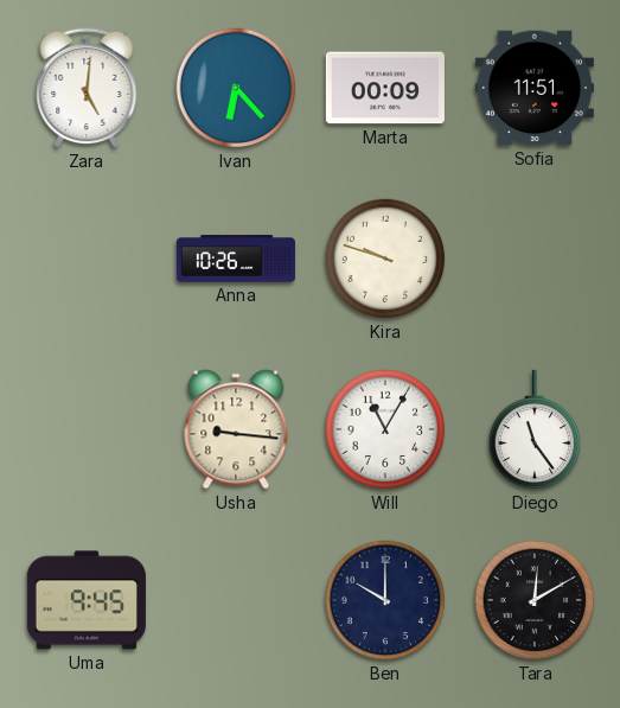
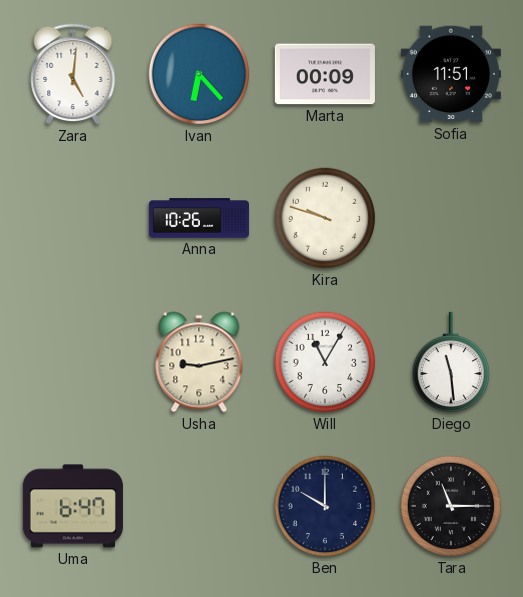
Usha: 9:16 -> 9:13 (199, 362)
Diego: 11:24 -> 11:29 (451, 362)
Uma: 9:45 -> 6:47 (73, 506)
Tara: 12:10 -> 11:15 (451, 506)
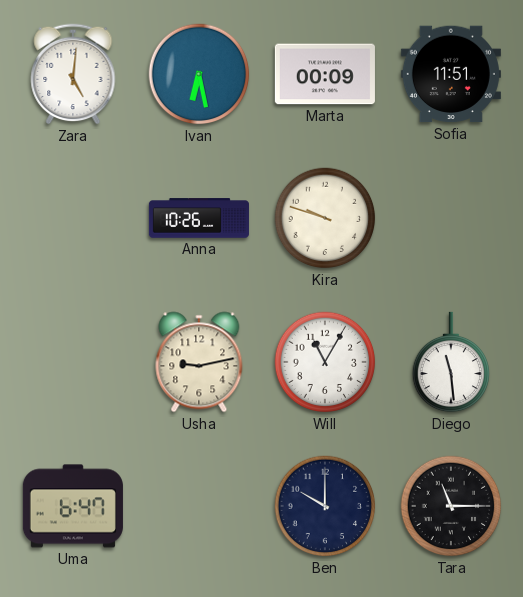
Ivan: 6:23 -> 6:28 (199, 74)
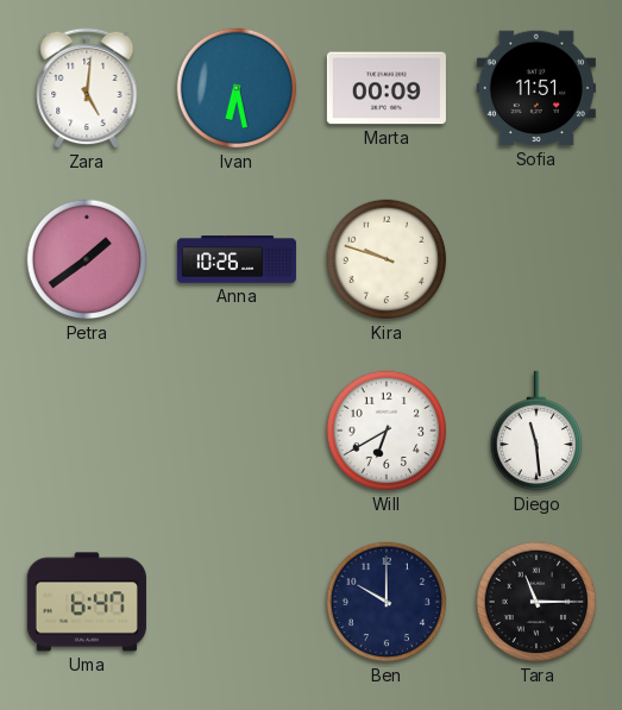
Petra: none -> 1:39 (87, 259)
Usha: 9:13 -> none (199, 362)
Will: 11:05 -> 6:40 (387, 431)
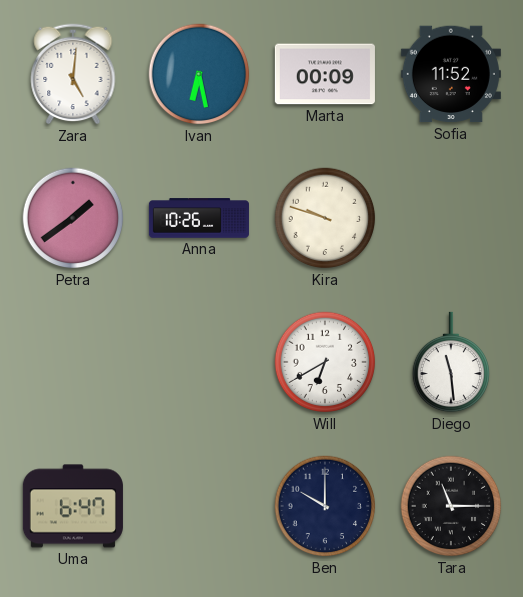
Sofia: 11:51 -> 11:52 (451, 74)
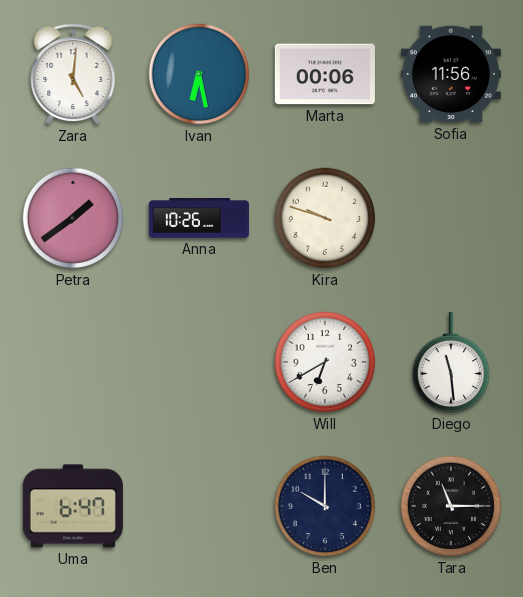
Marta: 00:09 -> 00:06 (325, 74)
Sofia: 11:52 -> 11:56 (451, 74)
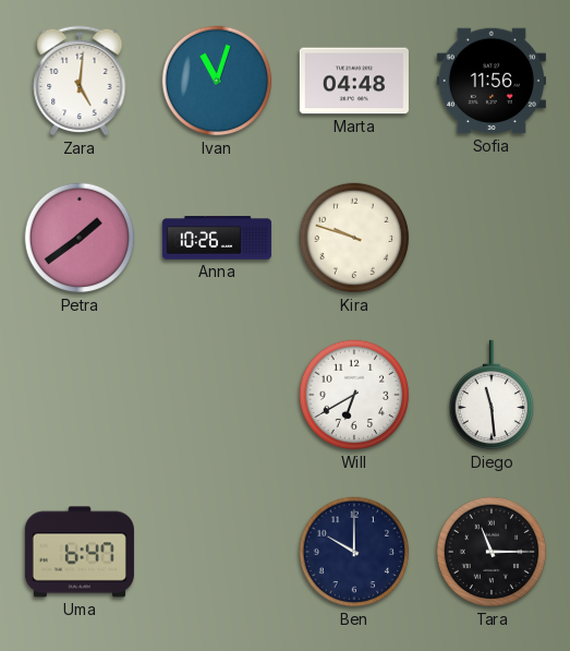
Ivan: 6:28 -> 11:03 (217, 81)
Marta: 00:06 -> 04:48 (354, 81)
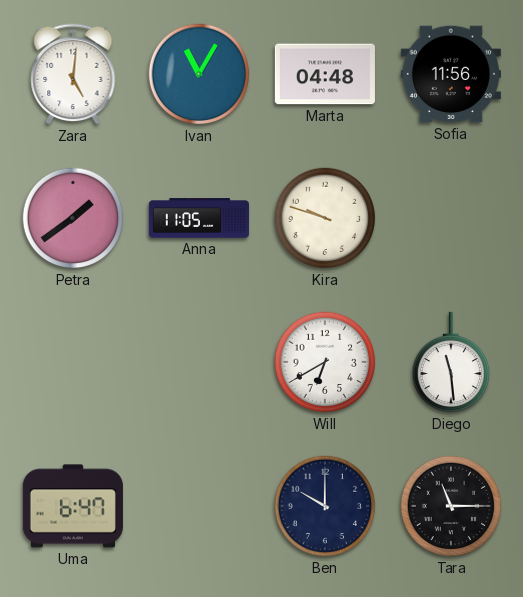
Ivan: 11:03 -> 11:05 (199, 74)
Anna: 10:26 -> 11:05 (199, 218)
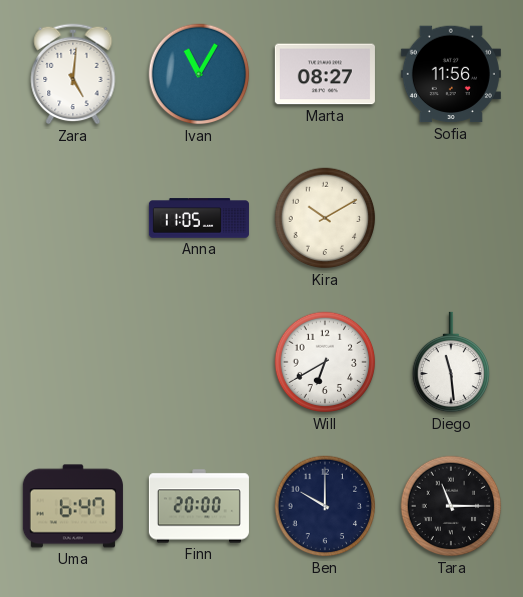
Marta: 04:48 -> 08:27 (325, 74)
Petra: 1:39 -> none (73, 218)
Kira: 9:48 -> 10:10 (325, 218)
Finn: none -> 20:00 (199, 506)
